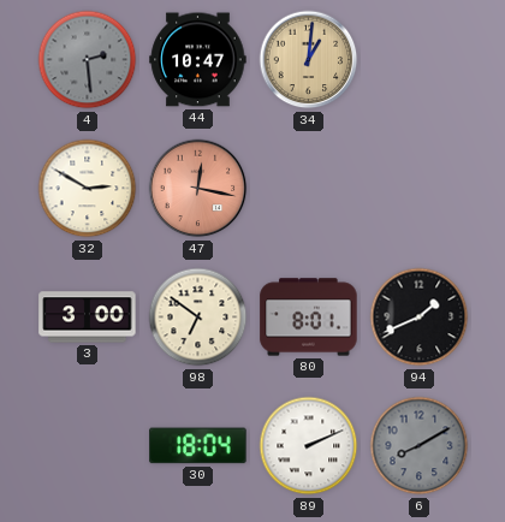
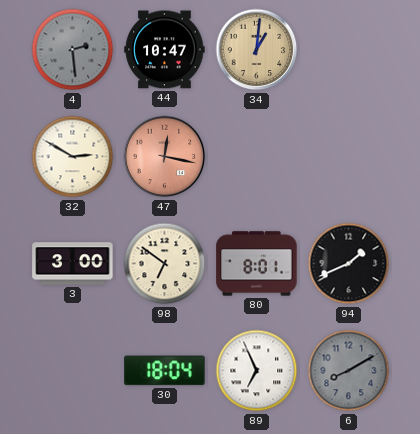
89: 2:11 -> 6:56 (257, 371)
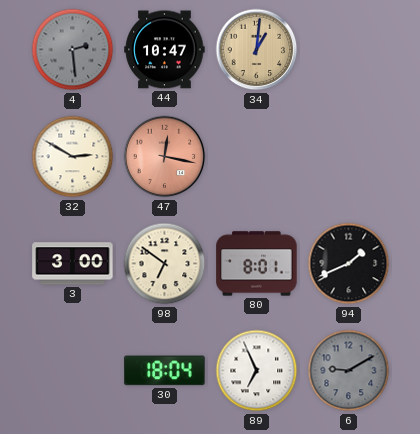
6: 8:10 -> 9:10 (349, 371)
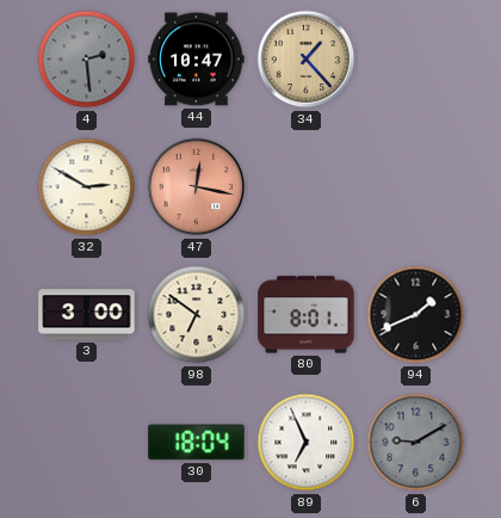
34: 1:01 -> 1:23 (307, 60)
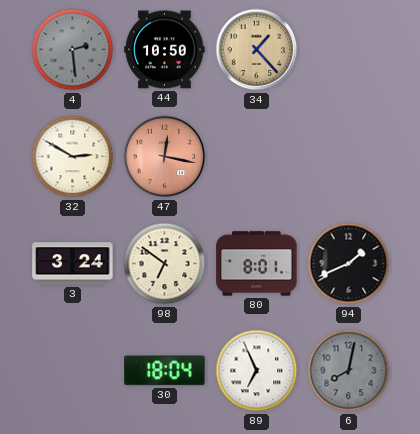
44: 10:47 -> 10:50 (165, 50)
3: 3:00 -> 3:24 (73, 264)
6: 9:10 -> 8:02 (349, 371)
